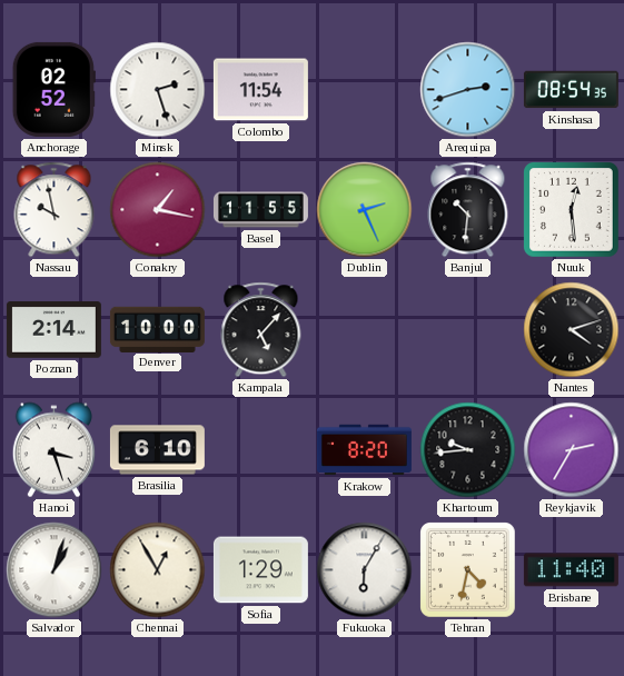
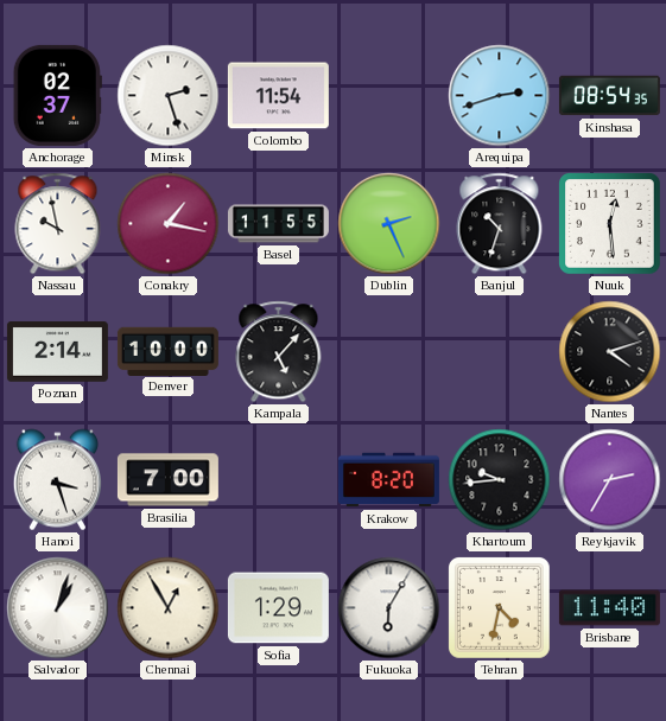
Anchorage: 02:52 -> 02:37 (57, 95)
Banjul: 10:31 -> 10:33 (500, 224)
Brasilia: 6:10 -> 7:00 (167, 480)
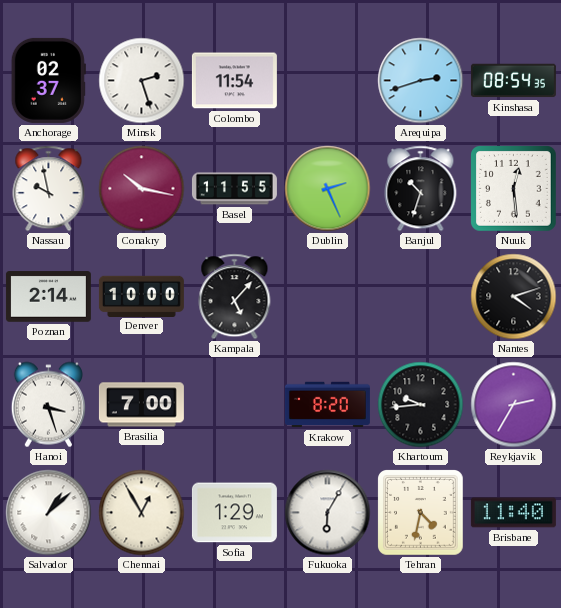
Conakry: 1:17 -> 10:17 (142, 189)
Salvador: 1:03 -> 1:08 (49, 513)
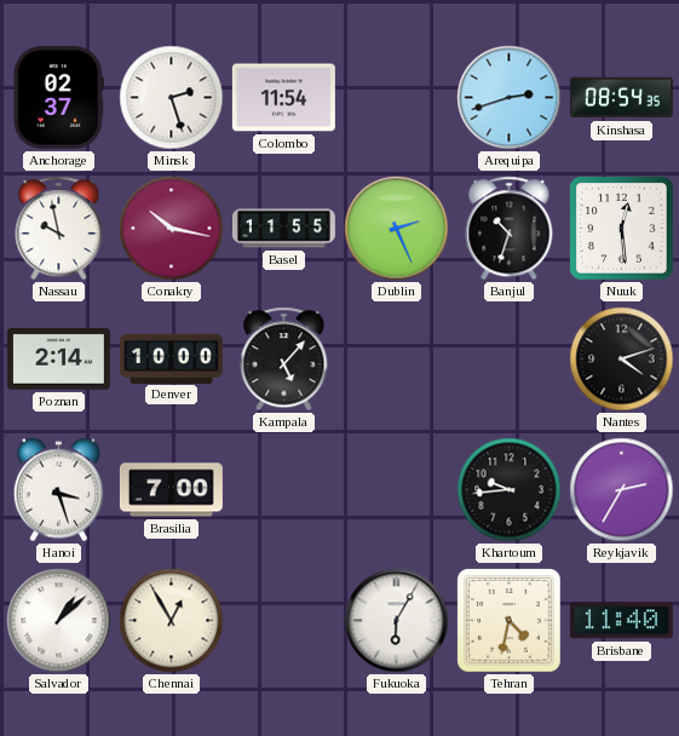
Krakow: 8:20 -> none (327, 405)
Sofia: 1:29 -> none (234, 513)
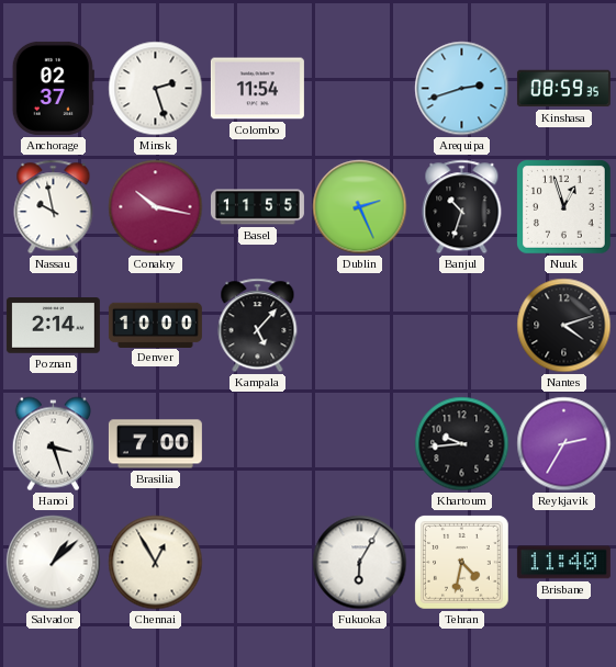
Kinshasa: 08:54 -> 08:59 (563, 89)
Nuuk: 12:29 -> 12:57 (564, 207)
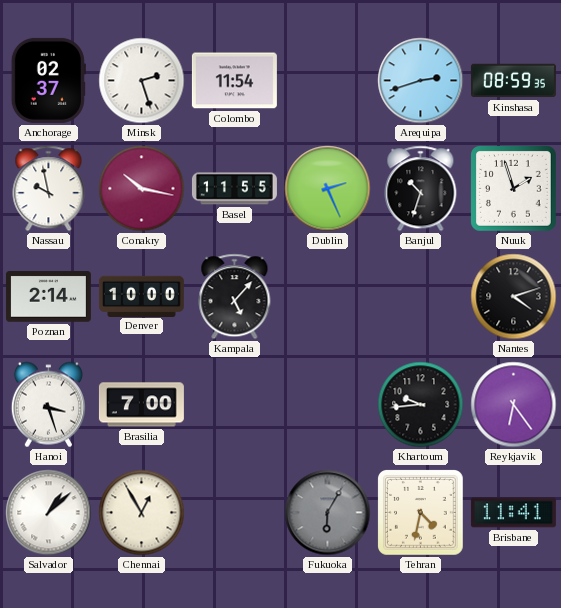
Nuuk: 12:57 -> 1:57 (514, 189)
Reykjavik: 2:35 -> 6:24 (514, 405)
Fukuoka dial: white -> grey (328, 513)
Brisbane: 11:40 -> 11:41 (513, 513)
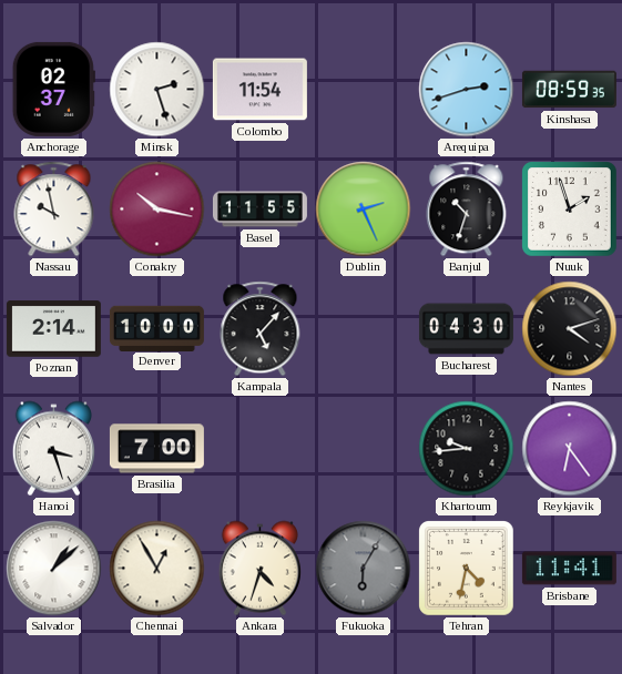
Bucharest: none -> 04:30 (466, 329)
Ankara: none -> 4:33 (259, 569)
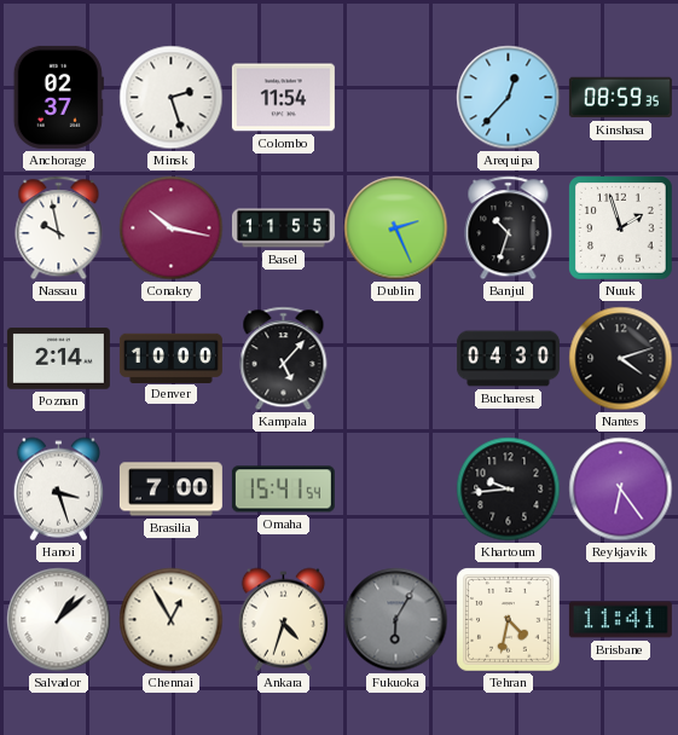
Arequipa: 2:42 -> 12:37 (509, 98)
Omaha: none -> 15:41 (283, 490)
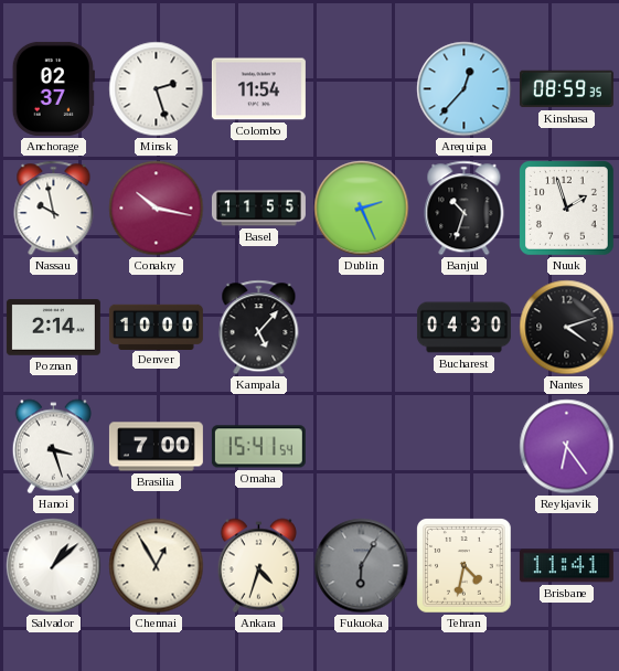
Khartoum: 9:44 -> none (509, 490)
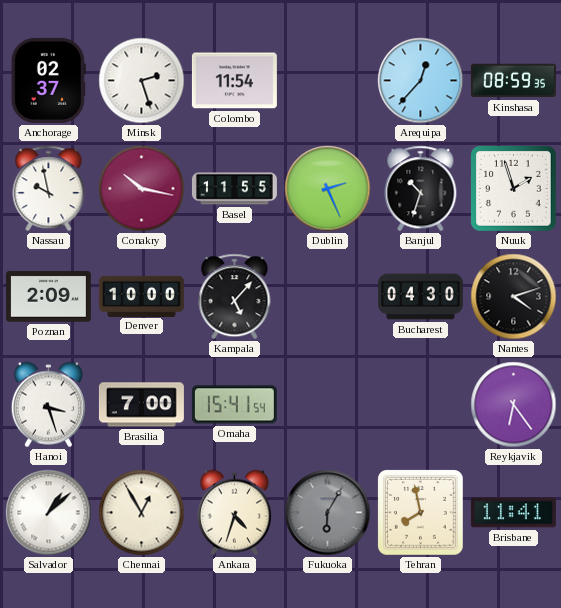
Poznan: 2:14 -> 2:09 (48, 297)
Tehran: 4:32 -> 7:58 (421, 513)
